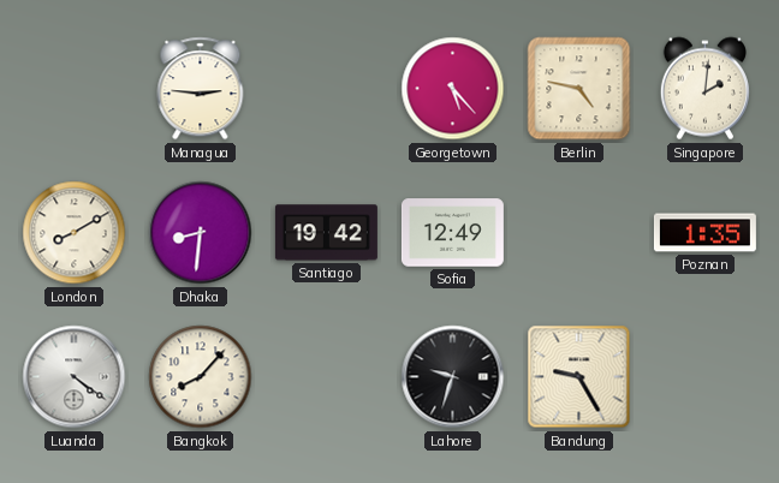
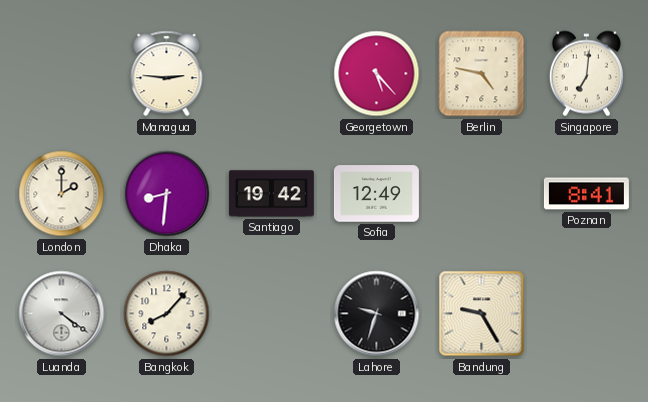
Singapore: 2:01 -> 7:01 (586, 74)
London: 8:10 -> 2:00 (62, 194)
Poznan: 1:35 -> 8:41 (586, 194)
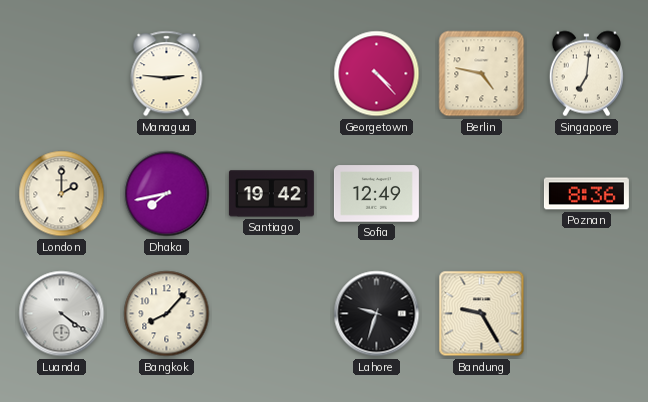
Georgetown: 5:23 -> 4:23 (377, 74)
Dhaka: 8:31 -> 7:43 (167, 194)
Poznan: 8:41 -> 8:36 (586, 194)
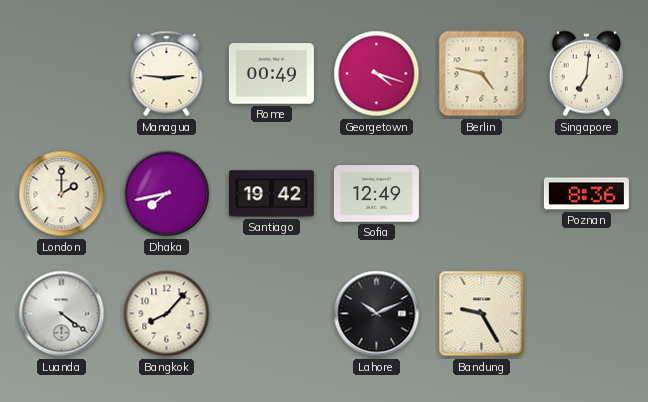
Rome: none -> 00:49 (271, 74)
Georgetown: 4:23 -> 4:18 (377, 74)
Lahore: 9:33 -> 10:11 (377, 314)
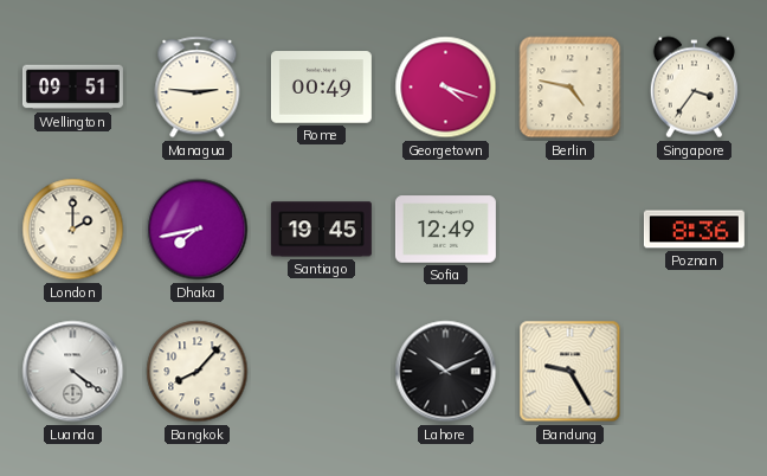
Wellington: none -> 09:51 (72, 88)
Singapore: 7:01 -> 3:36 (694, 88)
Santiago: 19:42 -> 19:45 (321, 230)
